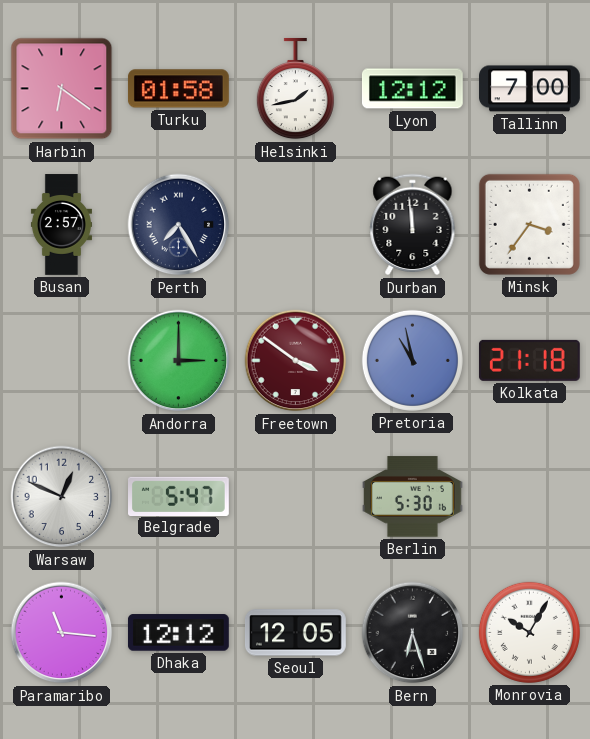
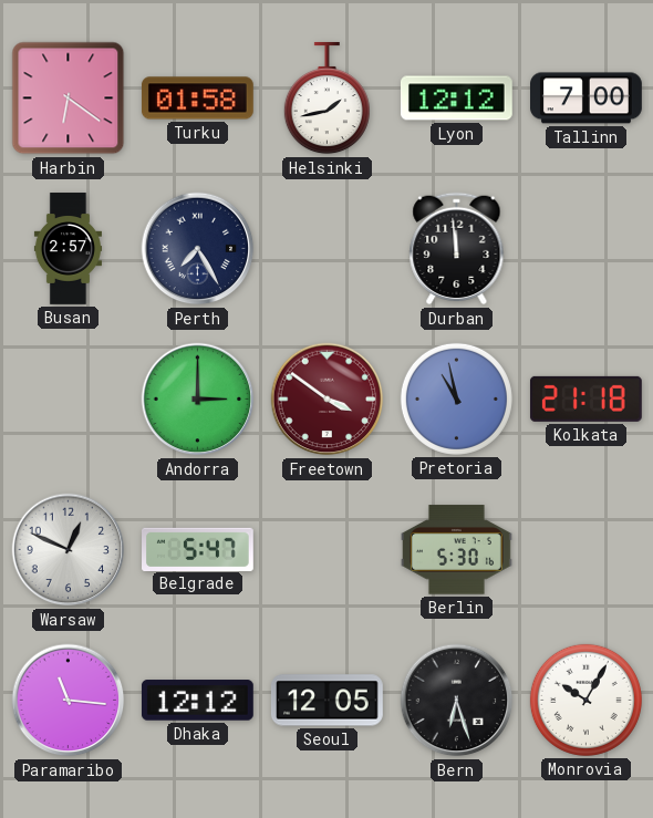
Minsk: 3:36 -> none (529, 224)
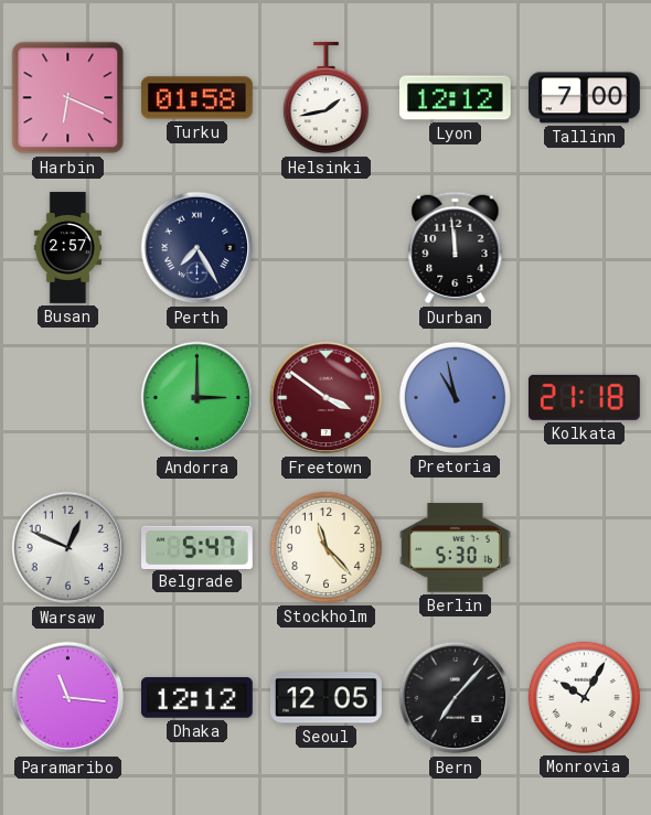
Harbin: 6:21 -> 6:19 (68, 98)
Stockholm: none -> 11:23 (325, 547)
Bern: 6:27 -> 7:07 (456, 698)
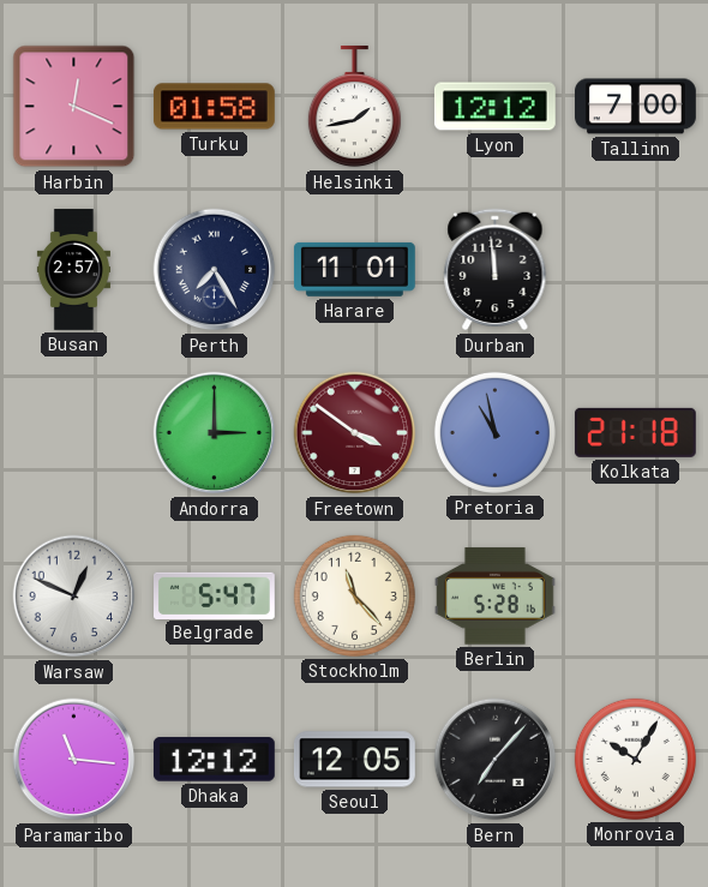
Harbin: 6:19 -> 12:19 (74, 107)
Harare: none -> 11:01 (354, 269)
Berlin: 5:30 -> 5:28 (494, 597)
